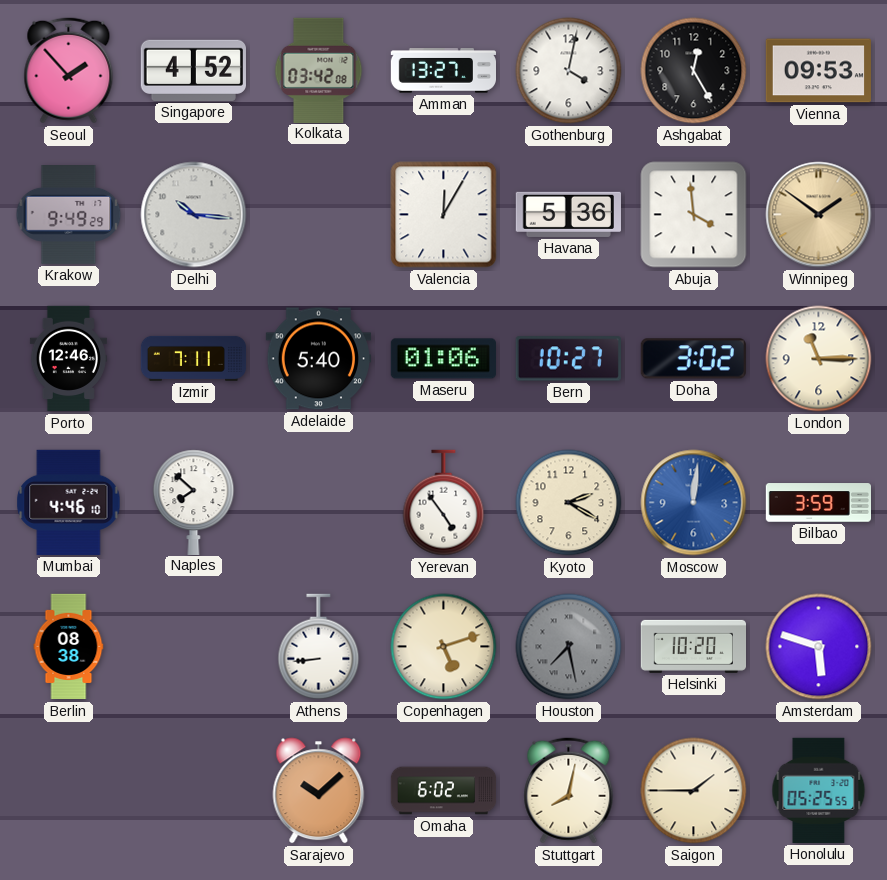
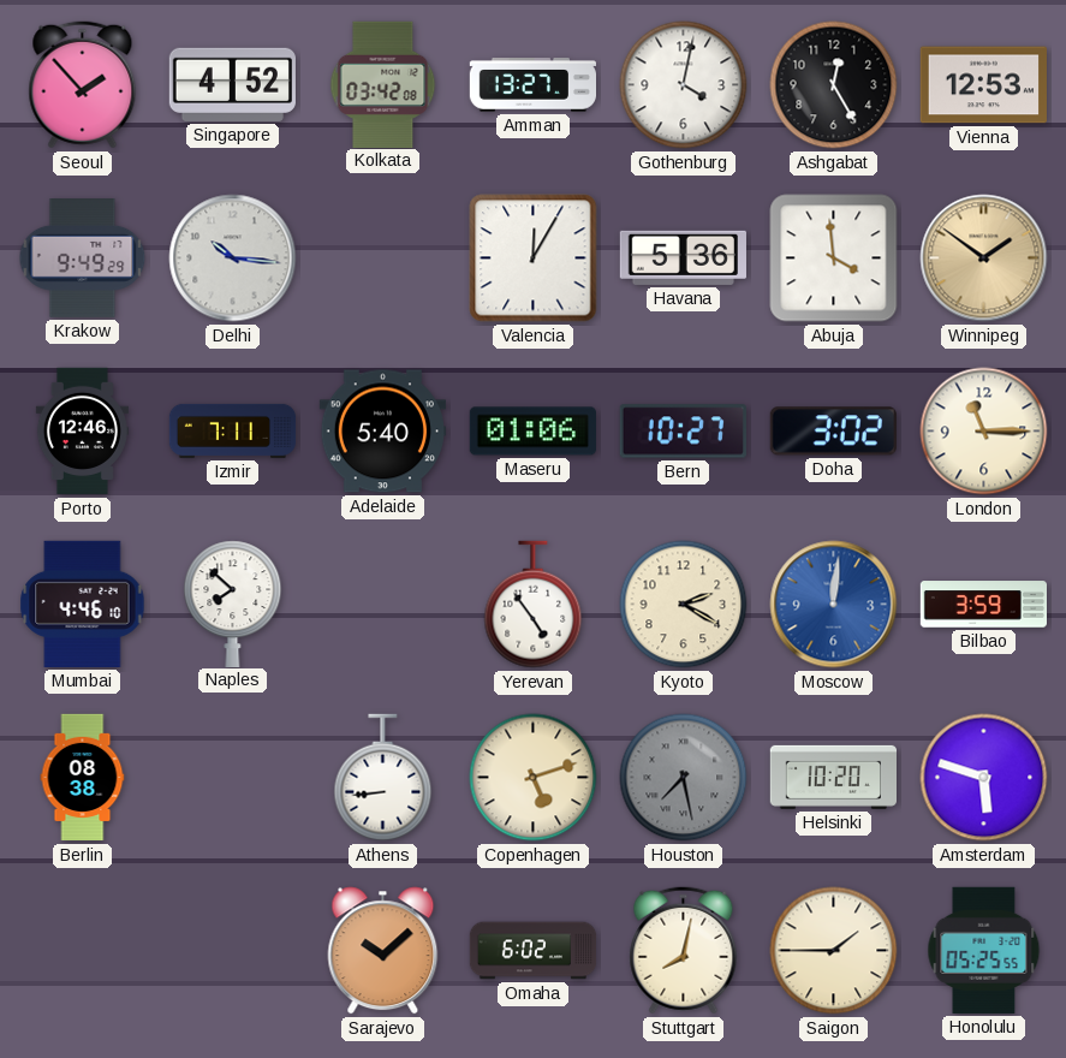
Vienna: 09:53 -> 12:53 (983, 85)
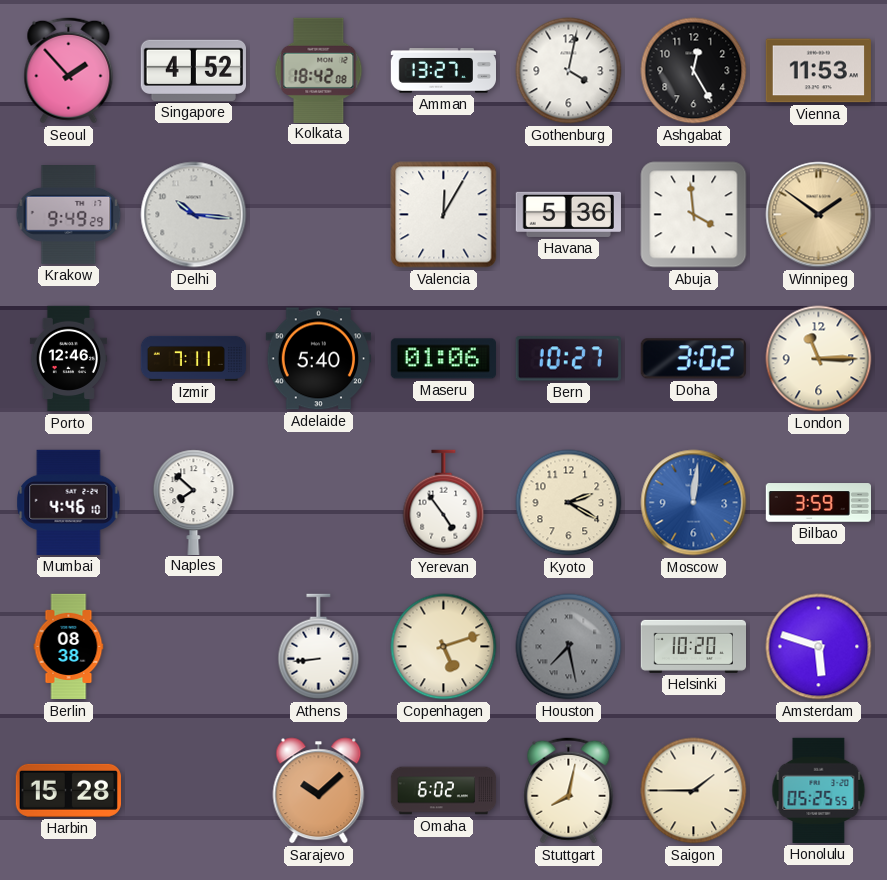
Kolkata: 03:42 -> 18:42 (319, 70)
Vienna: 12:53 -> 11:53 (818, 71)
Harbin: none -> 15:28 (68, 790)
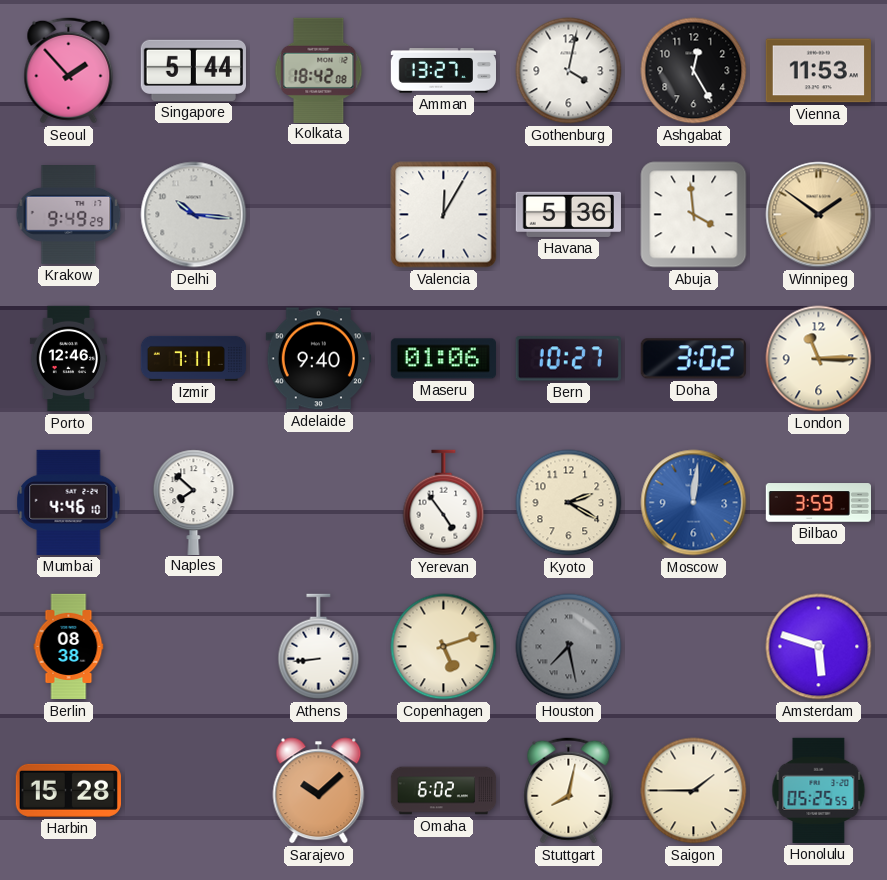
Singapore: 4:52 -> 5:44 (193, 70)
Adelaide: 5:40 -> 9:40 (318, 359)
Helsinki: 10:20 -> none (693, 646)
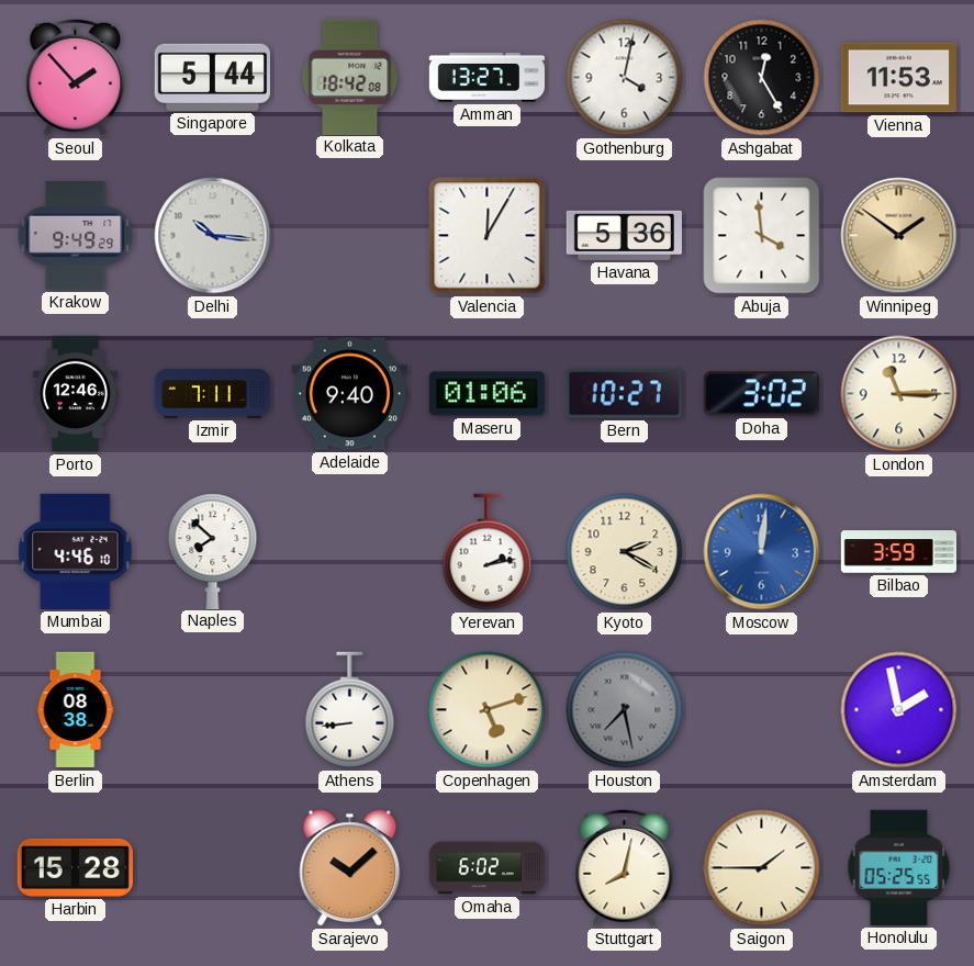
Yerevan: 4:54 -> 2:13 (488, 552)
Amsterdam: 5:48 -> 1:58 (899, 710)
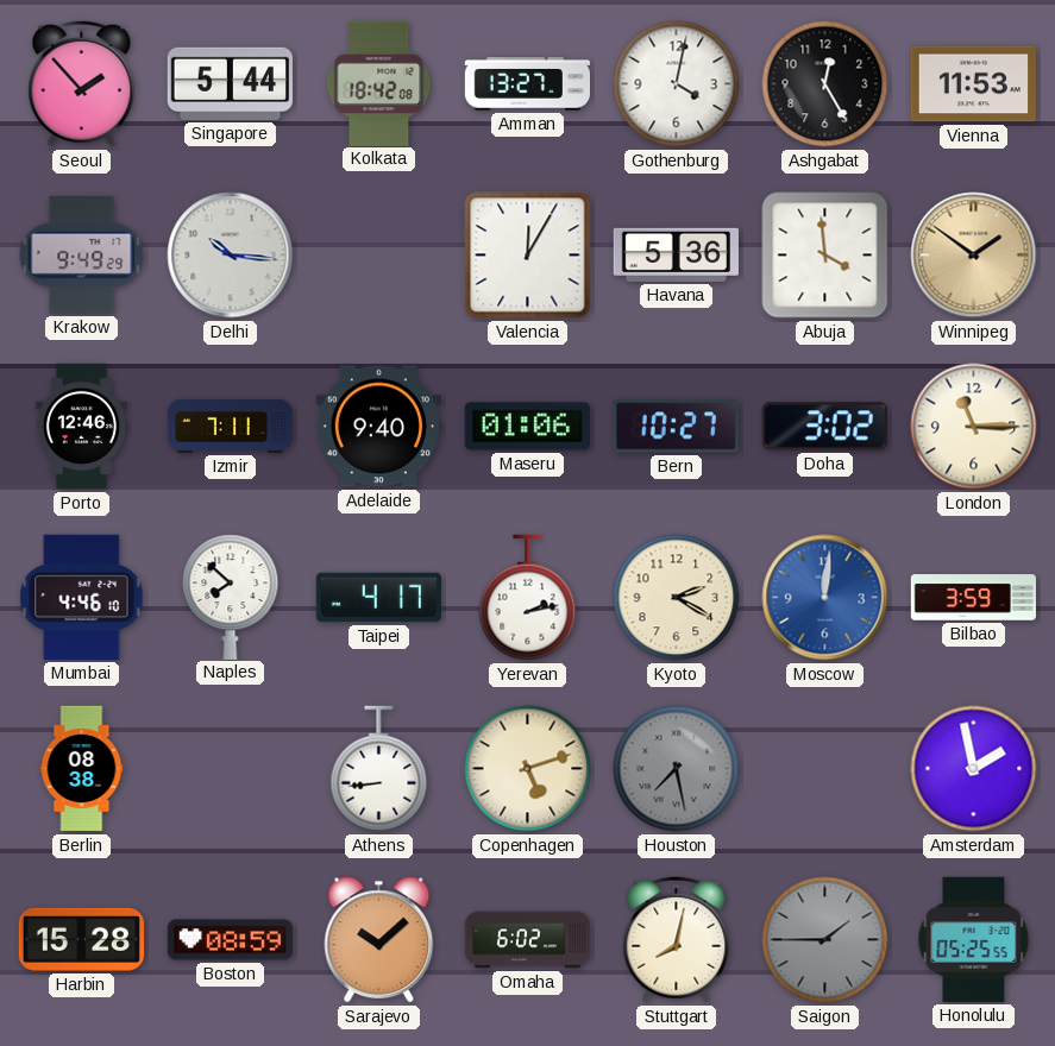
Taipei: none -> 4:17 (378, 598)
Boston: none -> 08:59 (230, 940)
Saigon dial: cream -> grey (825, 940)
